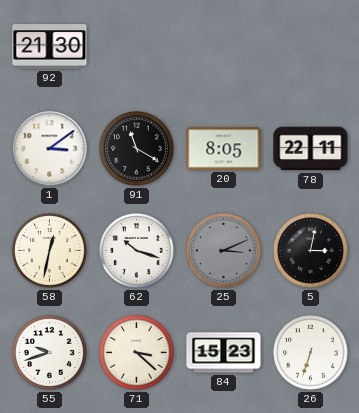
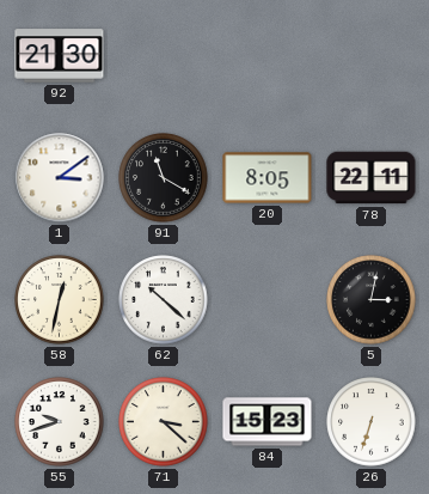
62: 10:18 -> 10:22 (164, 300)
25: 3:11 -> none (224, 251)
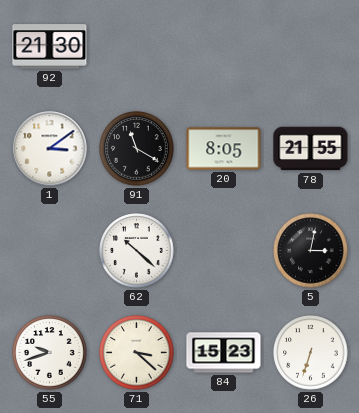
78: 22:11 -> 21:55 (311, 149)
58: 12:32 -> none (60, 300)
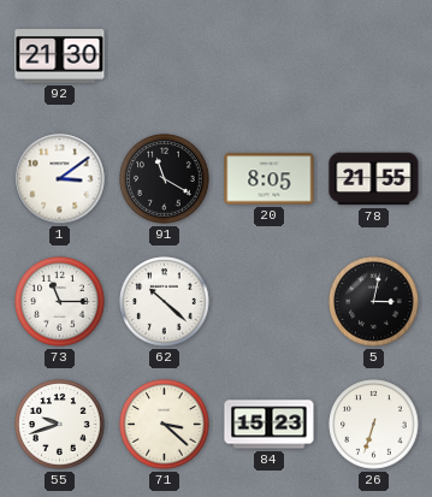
73: none -> 11:15 (60, 302)
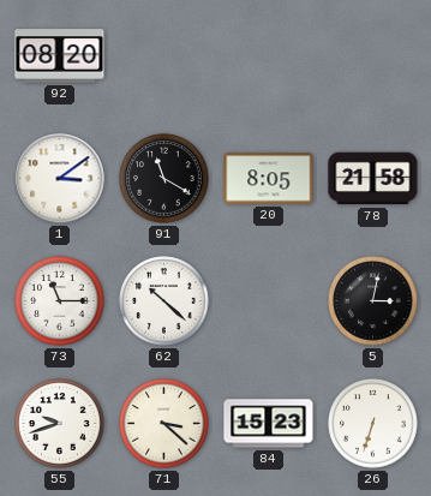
92: 21:30 -> 08:20 (60, 56)
78: 21:55 -> 21:58 (373, 179)
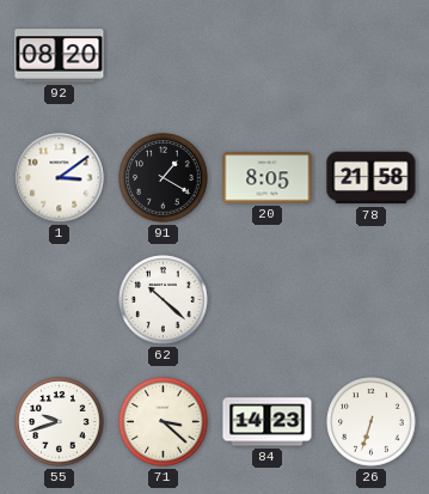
91: 11:20 -> 1:20 (164, 178)
73: 11:15 -> none (60, 301)
5: 3:02 -> none (373, 301)
84: 15:23 -> 14:23 (268, 422)
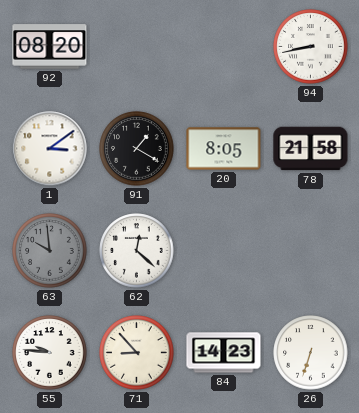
94: none -> 8:43 (311, 47)
63: none -> 9:59 (50, 251)
62: 10:22 -> 12:22 (137, 251)
55: 9:42 -> 9:46 (50, 353)
71: 3:22 -> 8:53 (137, 353)
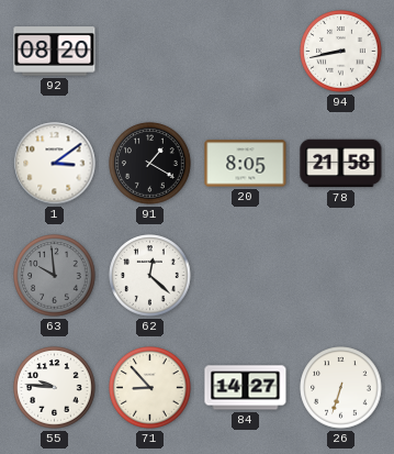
84: 14:23 -> 14:27 (246, 388)
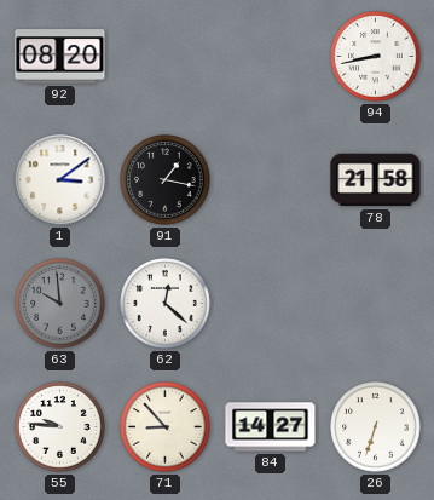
91: 1:20 -> 1:17 (166, 180)
20: 8:05 -> none (246, 164)
